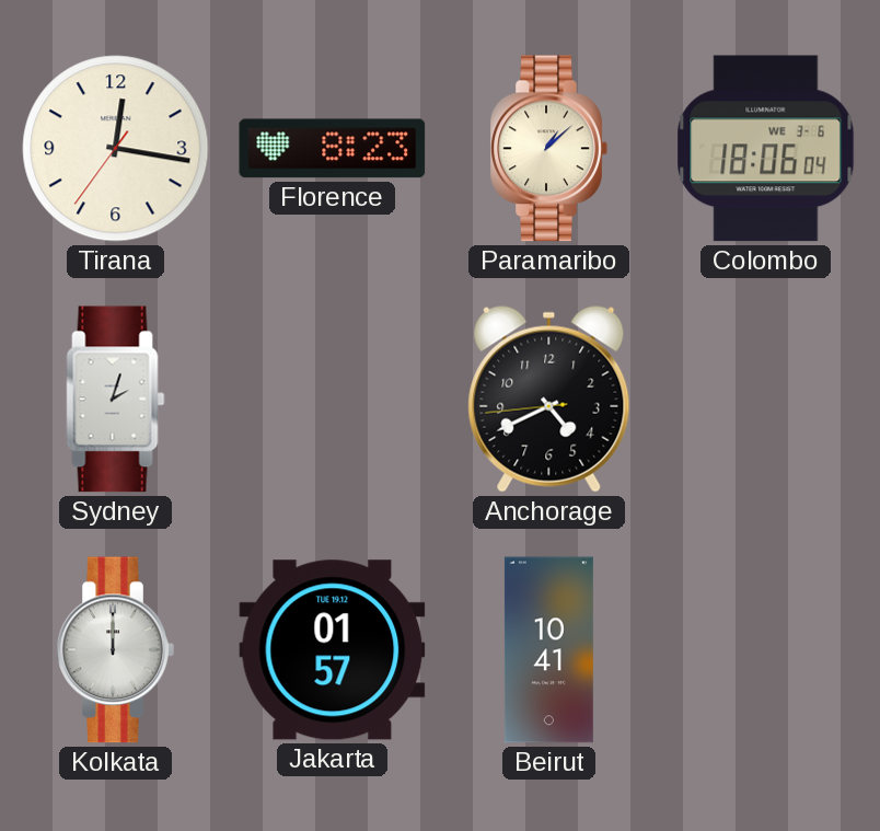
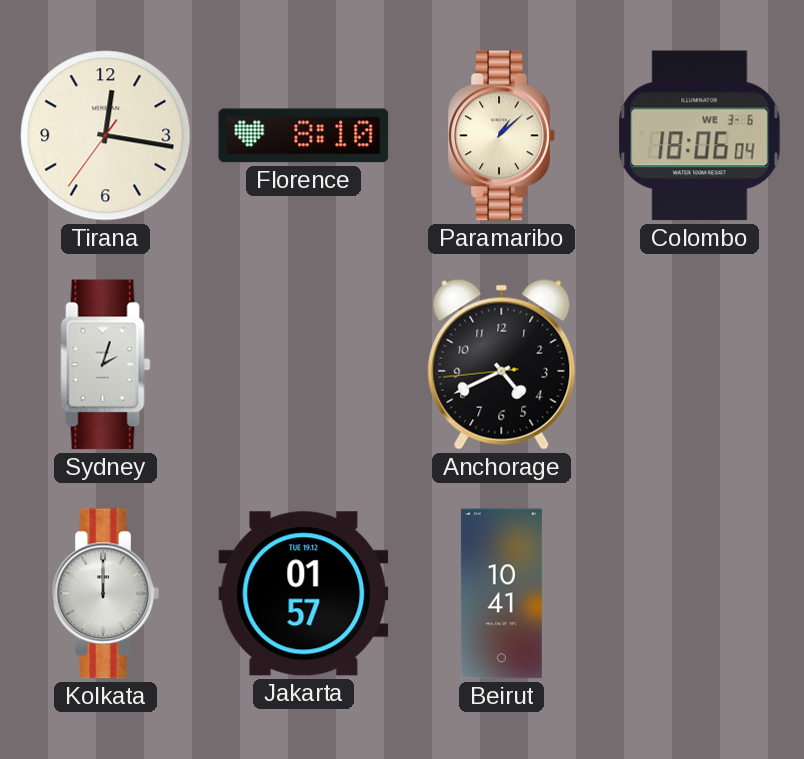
Florence: 8:23 -> 8:10 (304, 136)
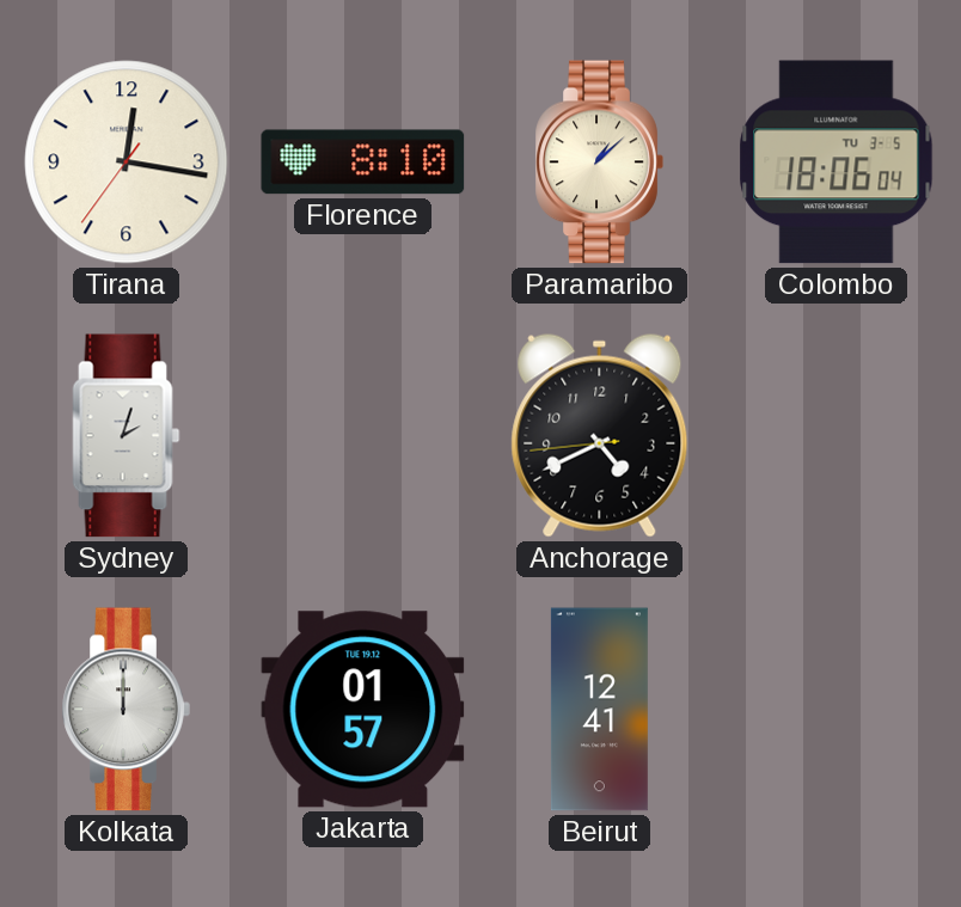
Colombo date: WE 3-6 -> TU 3-5 (837, 163)
Beirut: 10:41 -> 12:41 (599, 710)
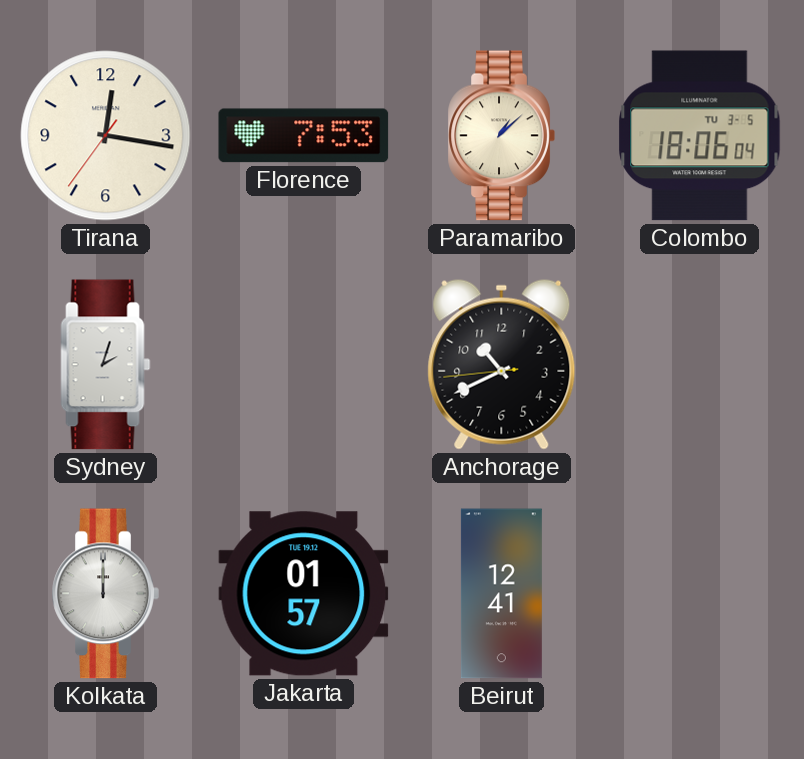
Florence: 8:10 -> 7:53 (304, 136)
Anchorage: 4:40 -> 10:40 (502, 364)
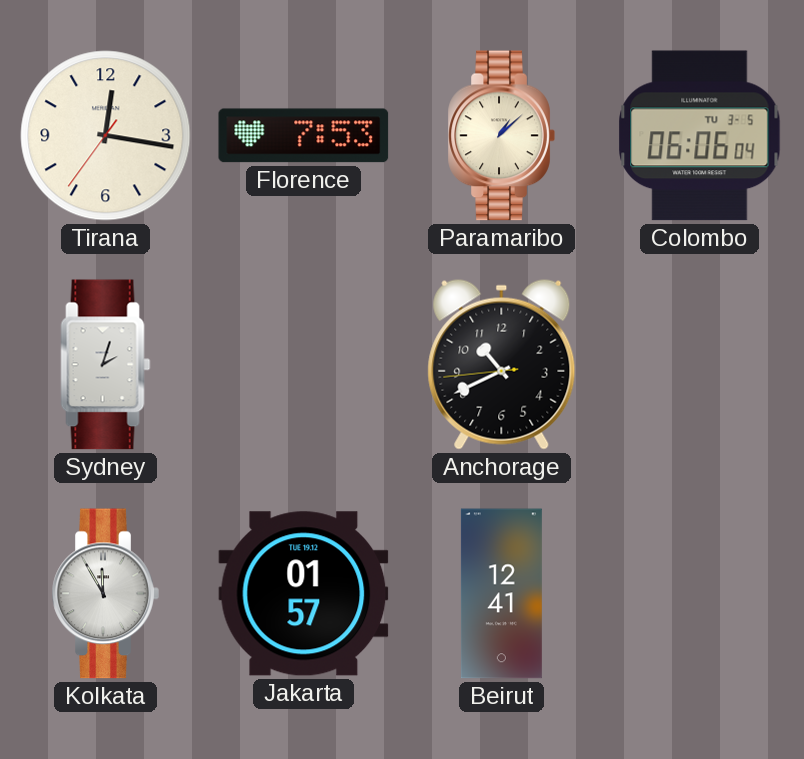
Colombo: 18:06 -> 06:06 (700, 136)
Kolkata: 12:00 -> 11:55 (105, 594)
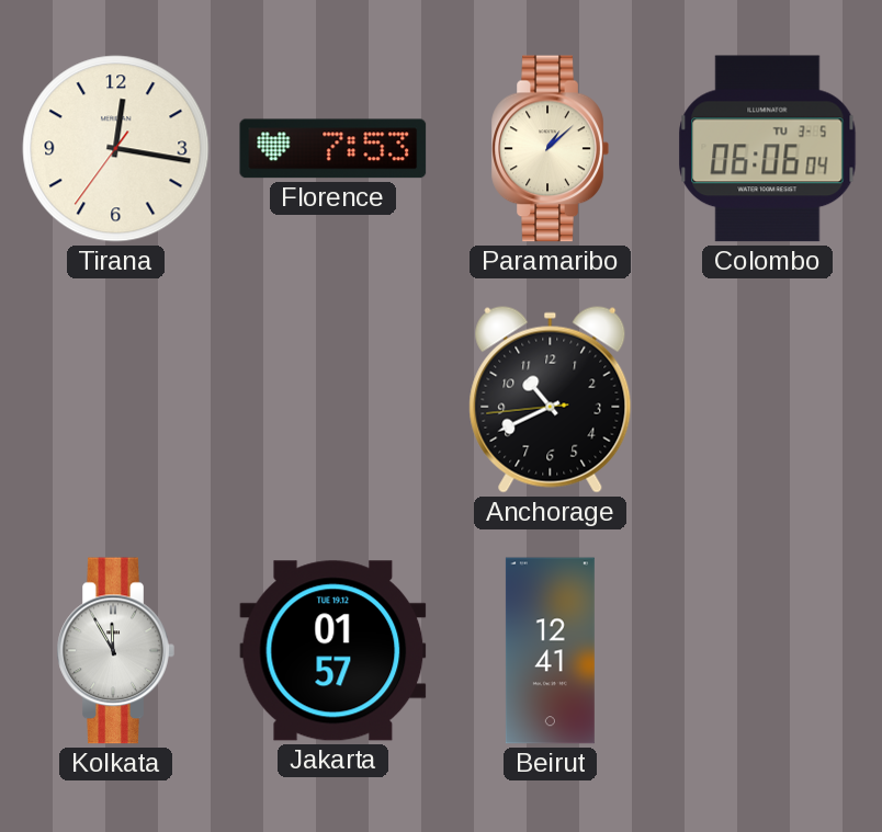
Sydney: 2:03 -> none (106, 365)
